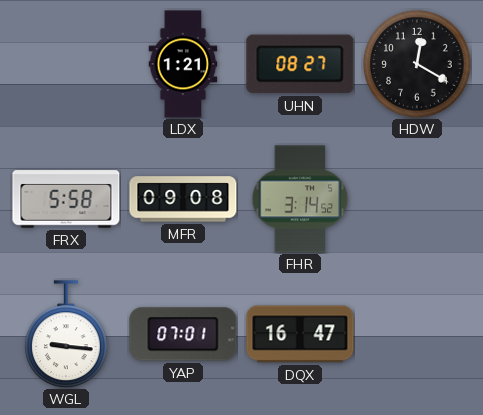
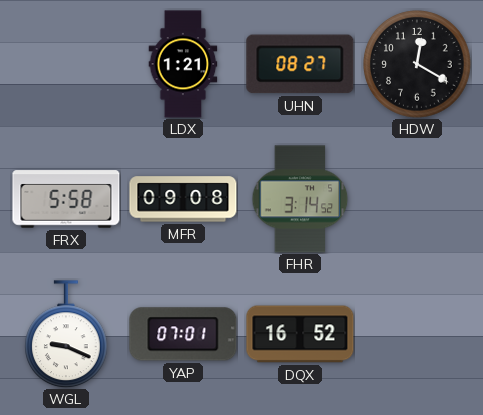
WGL: 9:16 -> 9:19 (67, 334)
DQX: 16:47 -> 16:52 (300, 334)
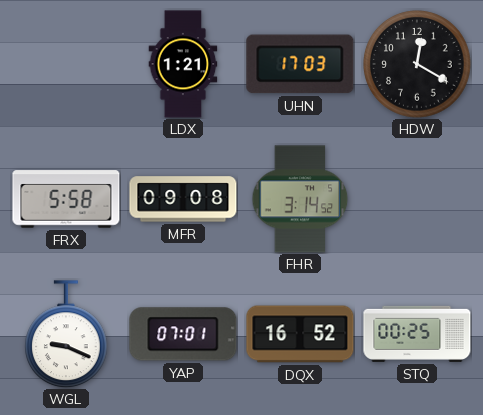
UHN: 08:27 -> 17:03 (300, 64)
STQ: none -> 00:25 (417, 334)
